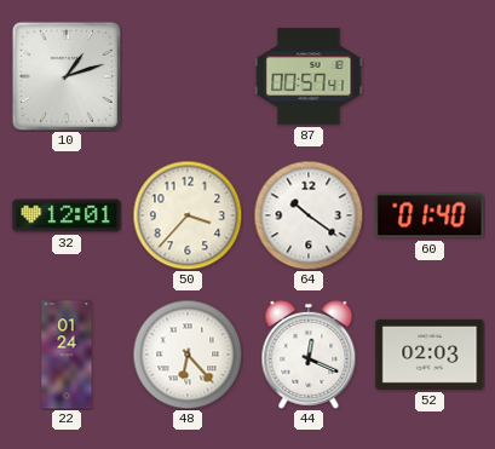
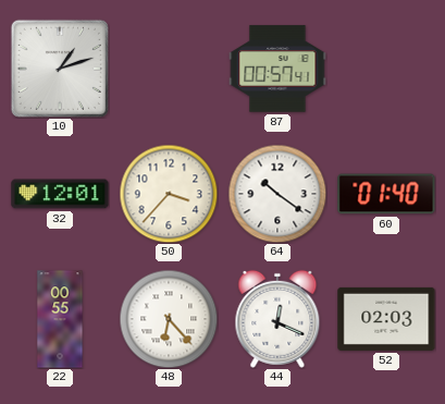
22: 01:24 -> 00:55 (60, 319)
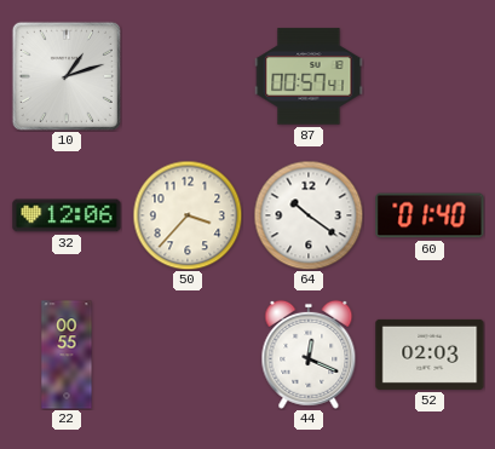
32: 12:01 -> 12:06 (67, 215)
48: 6:23 -> none (169, 319)
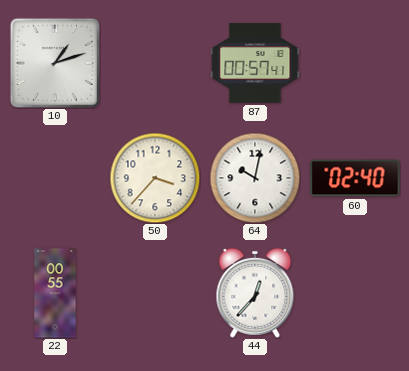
32: 12:06 -> none (67, 215)
64: 10:21 -> 10:02 (255, 178)
60: 01:40 -> 02:40 (355, 178)
44: 12:19 -> 12:37 (255, 293)
52: 02:03 -> none (430, 355)
